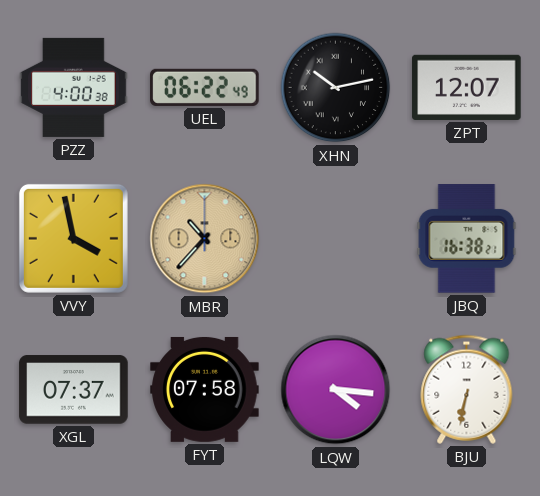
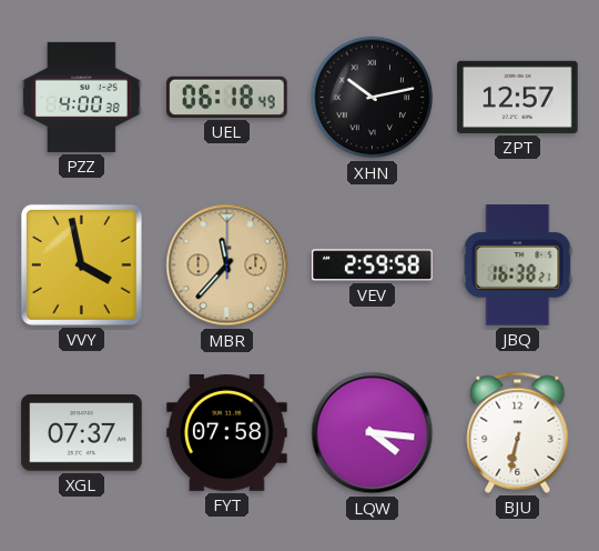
UEL: 06:22 -> 06:18 (227, 97)
ZPT: 12:07 -> 12:57 (518, 97)
MBR: 10:37 -> 11:37 (227, 266)
VEV: none -> 2:59 (373, 266)
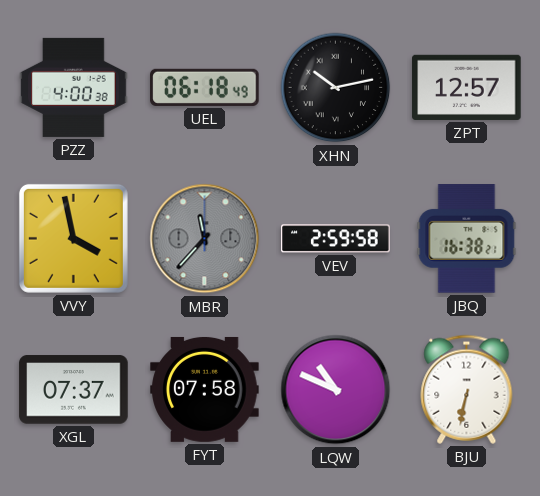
MBR dial: champagne -> grey (205, 239)
LQW: 4:16 -> 10:49 (336, 390)
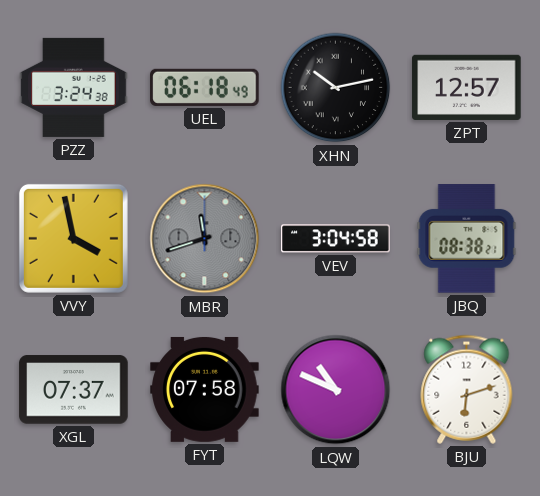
PZZ: 4:00 -> 3:24 (74, 87)
MBR: 11:37 -> 11:42 (205, 239)
VEV: 2:59 -> 3:04 (336, 239)
JBQ: 16:38 -> 08:38 (467, 239)
BJU: 6:32 -> 6:12 (467, 389)
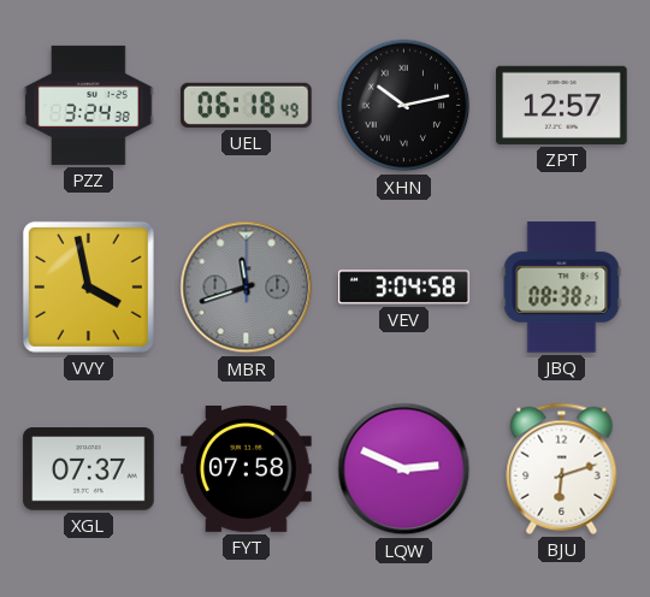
LQW: 10:49 -> 2:49 (404, 469)
